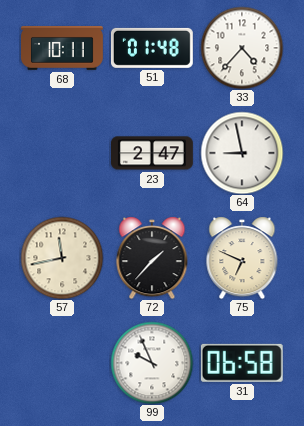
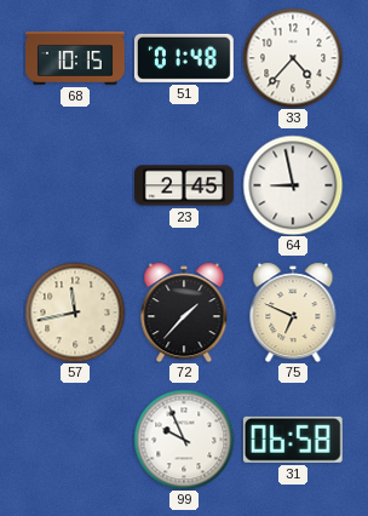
68: 10:11 -> 10:15 (76, 58)
23: 2:47 -> 2:45 (185, 185)
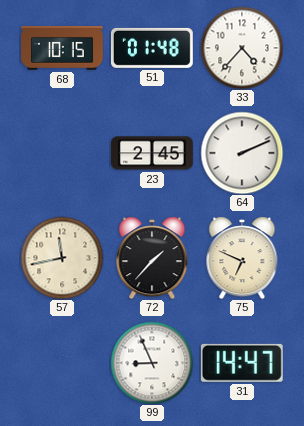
64: 8:58 -> 2:11 (242, 153)
99: 9:56 -> 8:56 (152, 363)
31: 06:58 -> 14:47 (242, 363)
